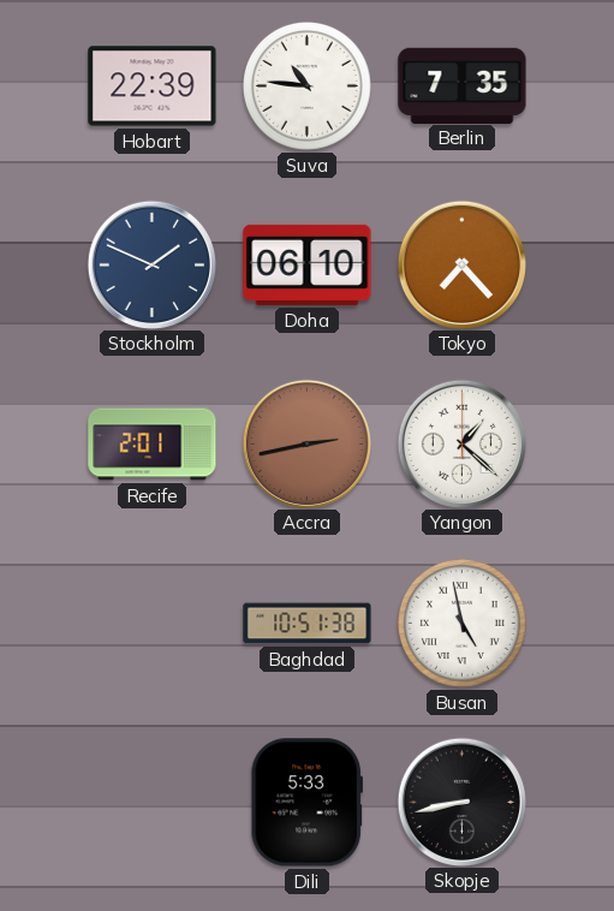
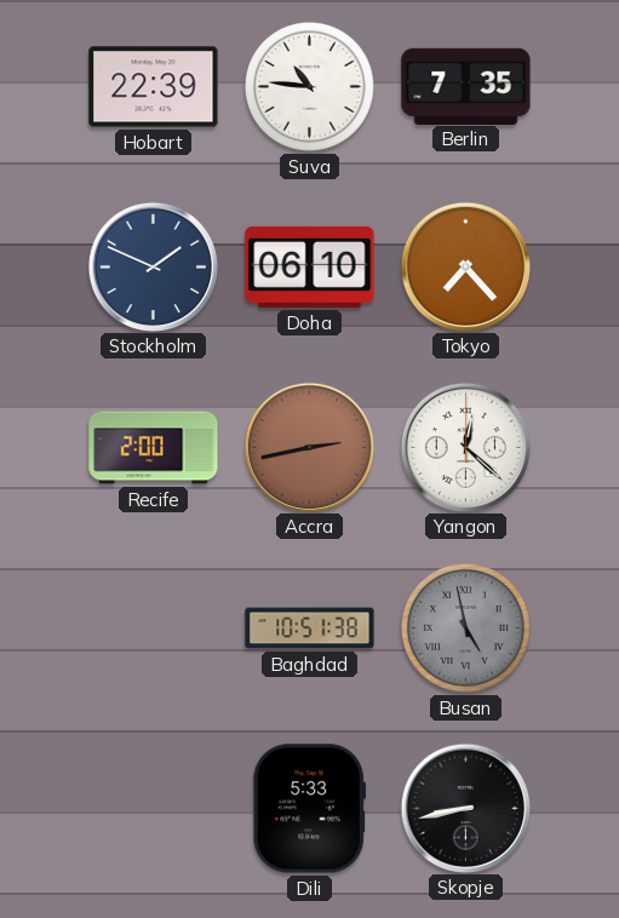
Recife: 2:01 -> 2:00 (154, 448)
Yangon: 1:22 -> 12:22 (465, 447)
Busan dial: white -> grey (465, 627)
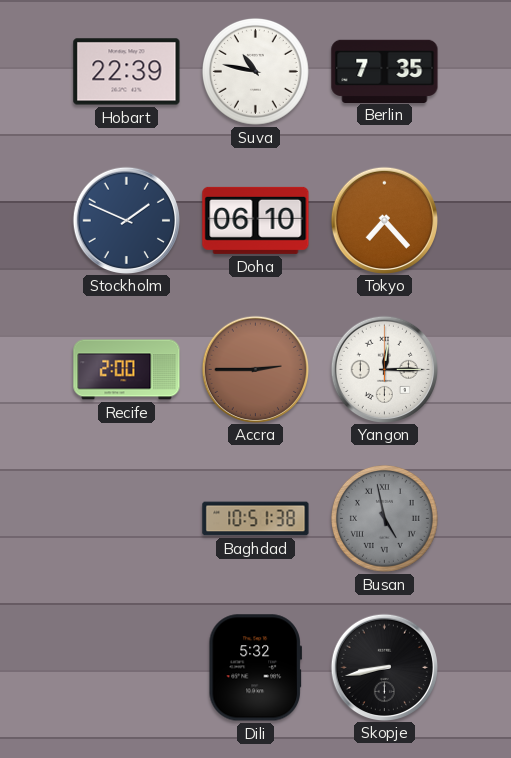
Suva: 10:46 -> 10:47 (255, 71)
Accra: 2:43 -> 2:45 (255, 369)
Yangon: 12:22 -> 12:15 (384, 369)
Dili: 5:33 -> 5:32 (255, 668)
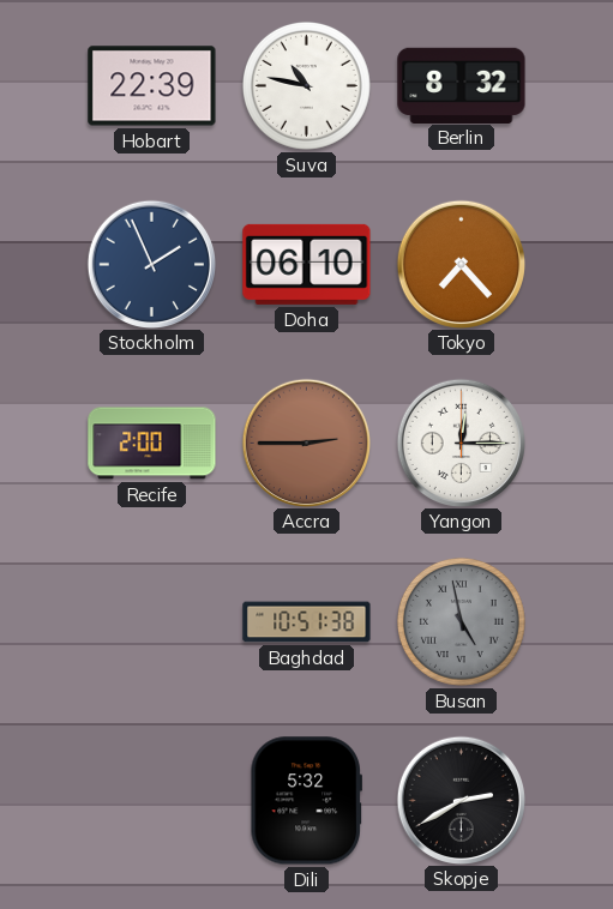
Berlin: 7:35 -> 8:32 (462, 85)
Stockholm: 1:49 -> 1:56 (151, 264)
Skopje: 8:43 -> 2:40 (461, 800)
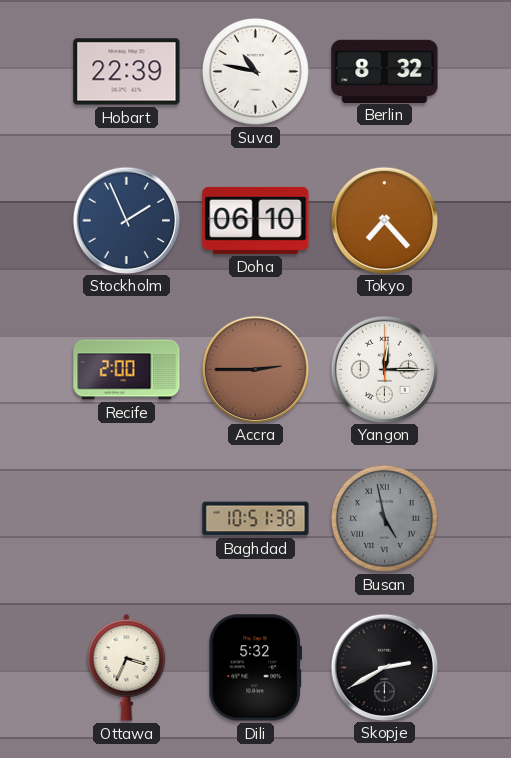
Ottawa: none -> 3:34 (127, 668)
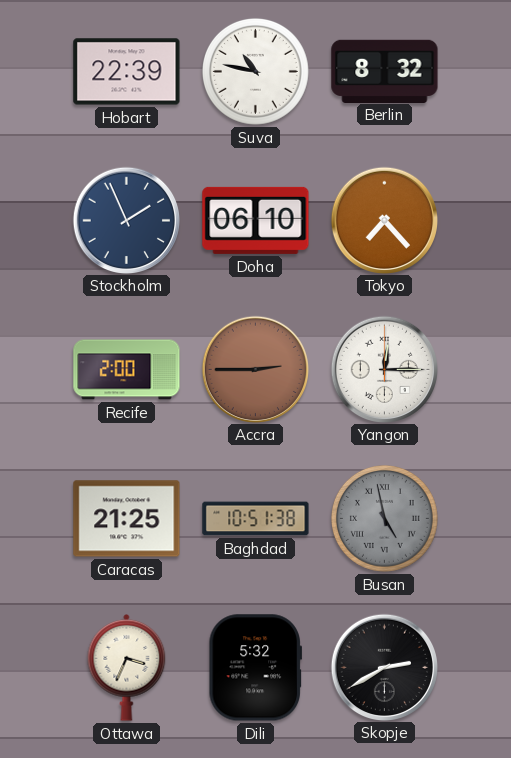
Caracas: none -> 21:25 (127, 519)
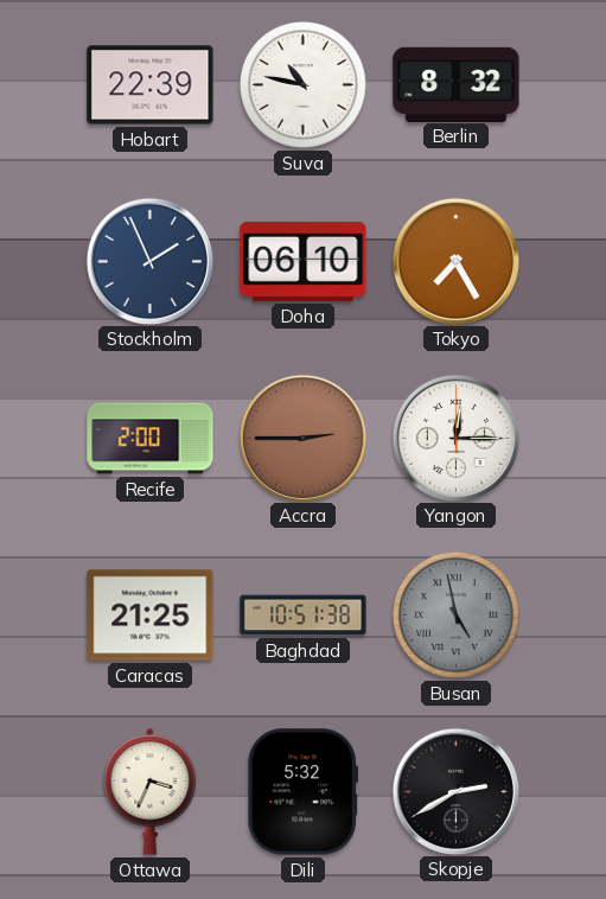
Tokyo: 7:23 -> 7:25 (455, 261)
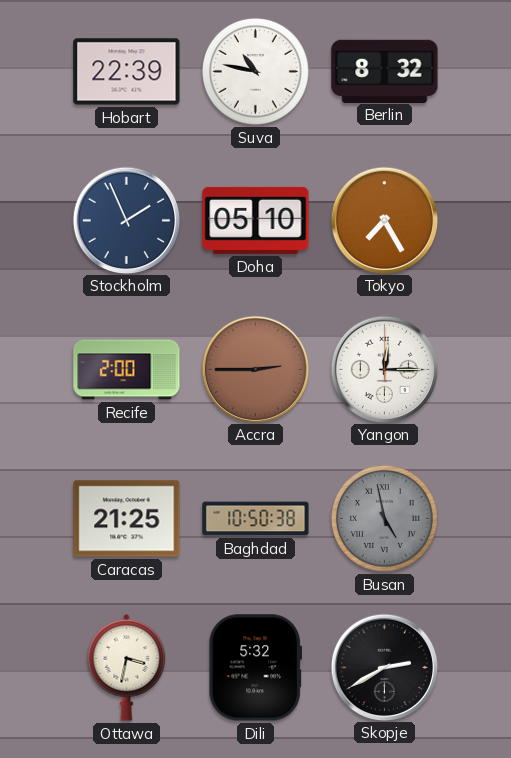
Doha: 06:10 -> 05:10 (256, 220)
Baghdad: 10:51 -> 10:50 (256, 519)
Ottawa: 3:34 -> 3:32 (127, 668)
